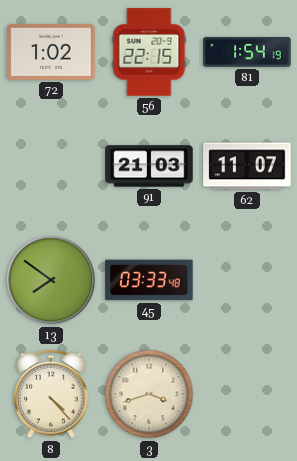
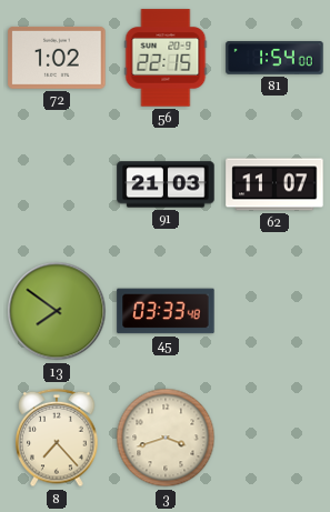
81: 1:54:19 -> 1:54:00 (274, 58)
8: 4:23 -> 7:23 (57, 438)
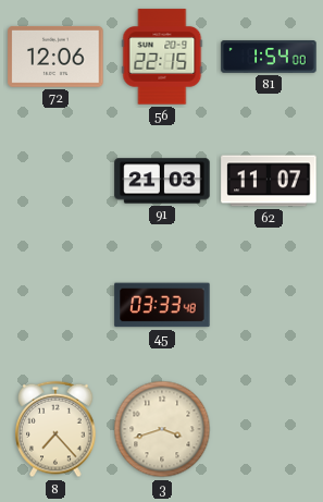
72: 1:02 -> 12:06 (55, 57)
13: 7:51 -> none (57, 311)
